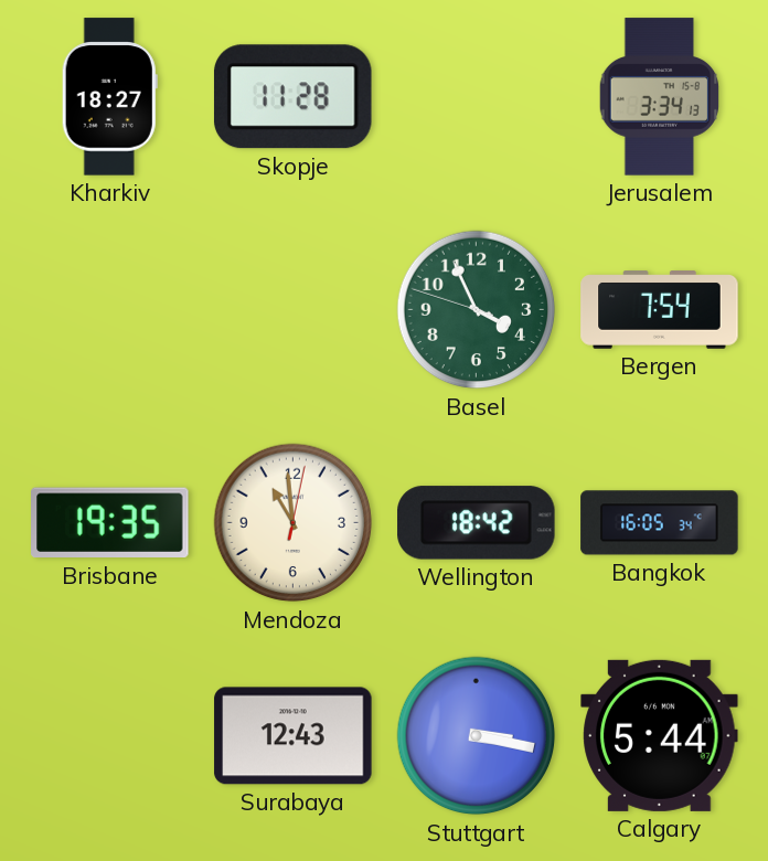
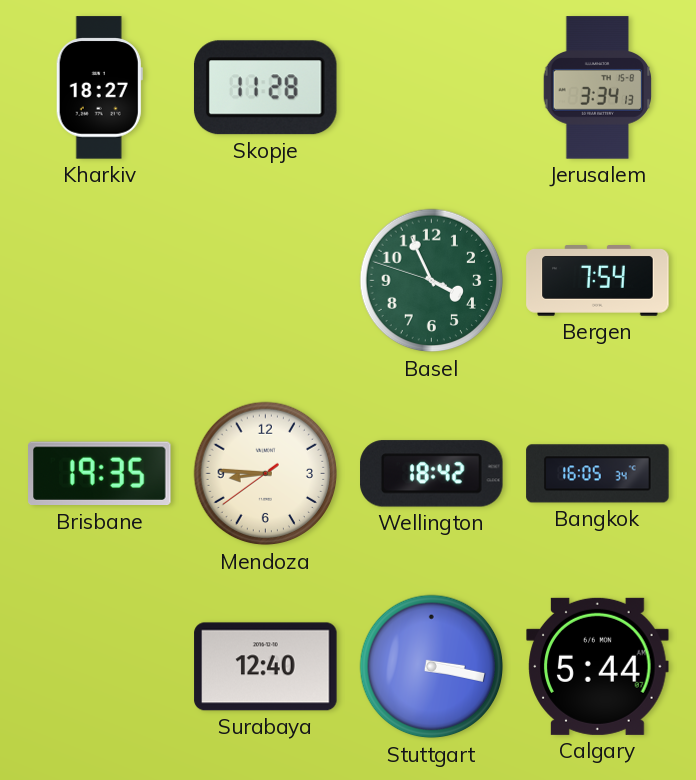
Mendoza: 10:59 -> 8:45 (266, 474)
Surabaya: 12:43 -> 12:40 (266, 667)
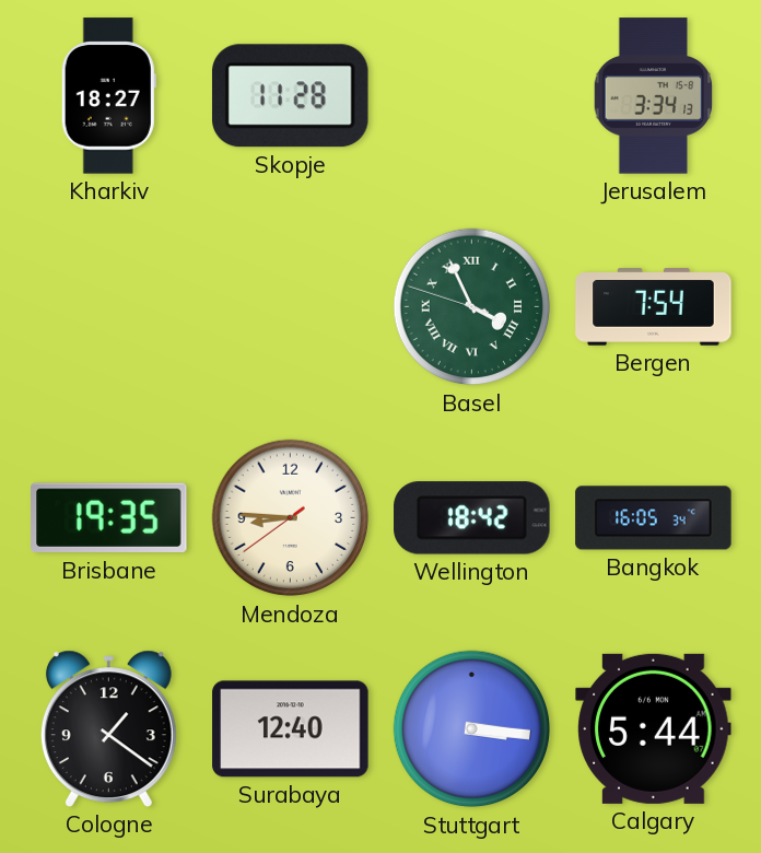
Basel numerals: Arabic -> Roman (472, 307)
Cologne: none -> 1:21 (108, 728)
Stuttgart: 3:17 -> 3:16 (472, 729)
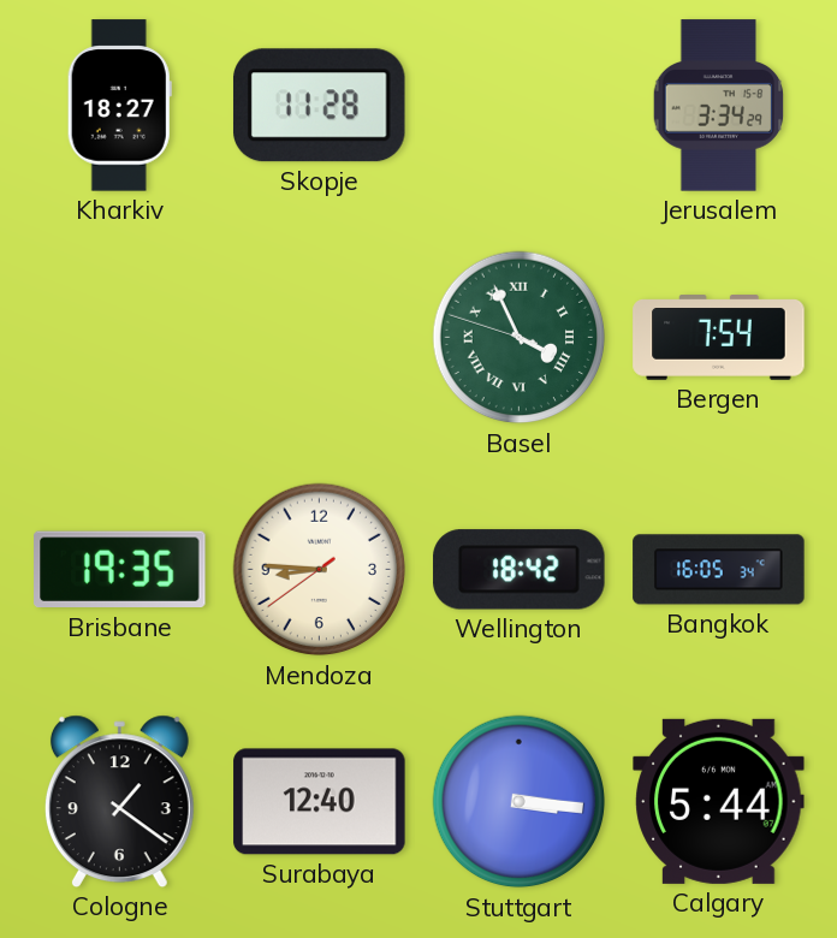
Jerusalem: 3:34:13 -> 3:34:29 (719, 106)
